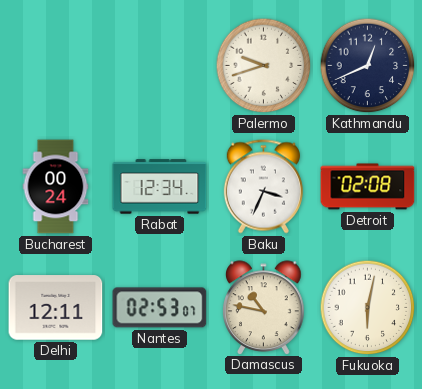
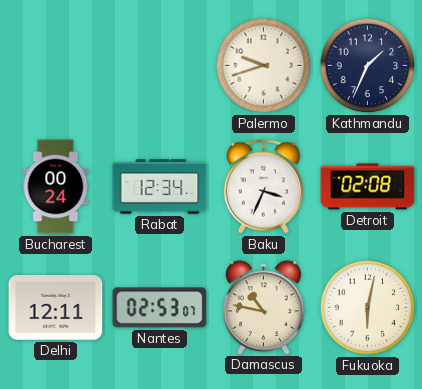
Kathmandu: 12:41 -> 1:34 (368, 66)
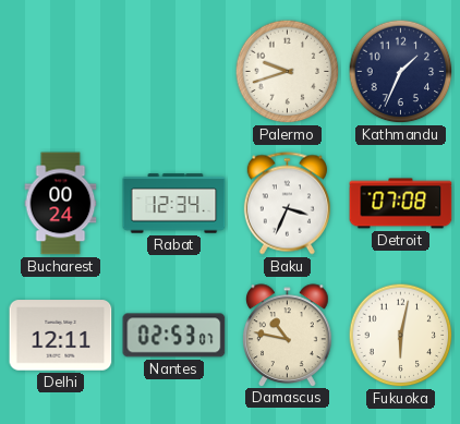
Detroit: 02:08 -> 07:08 (401, 204)
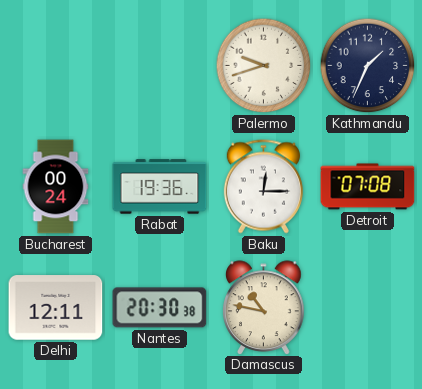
Rabat: 12:34 -> 19:36 (160, 187)
Baku: 3:34 -> 12:15 (263, 187)
Nantes: 02:53 -> 20:30 (160, 308)
Fukuoka: 6:02 -> none (401, 336)
